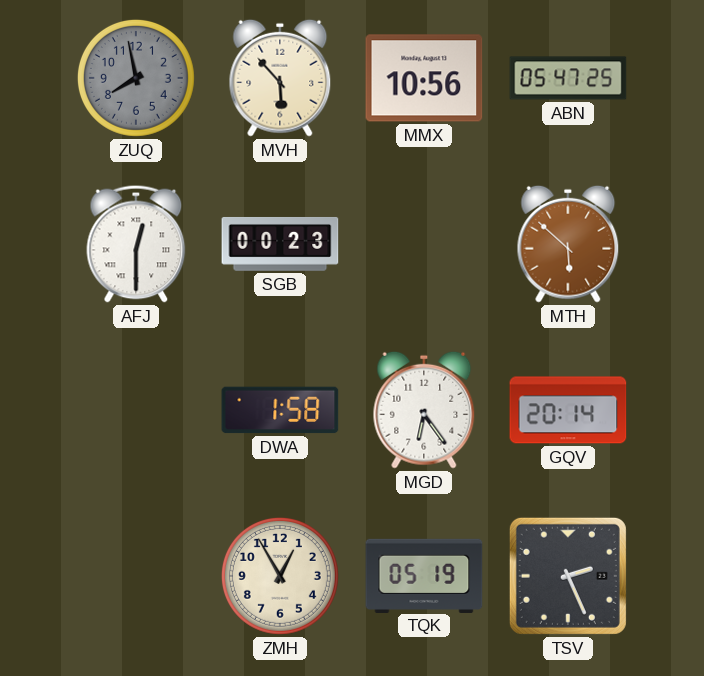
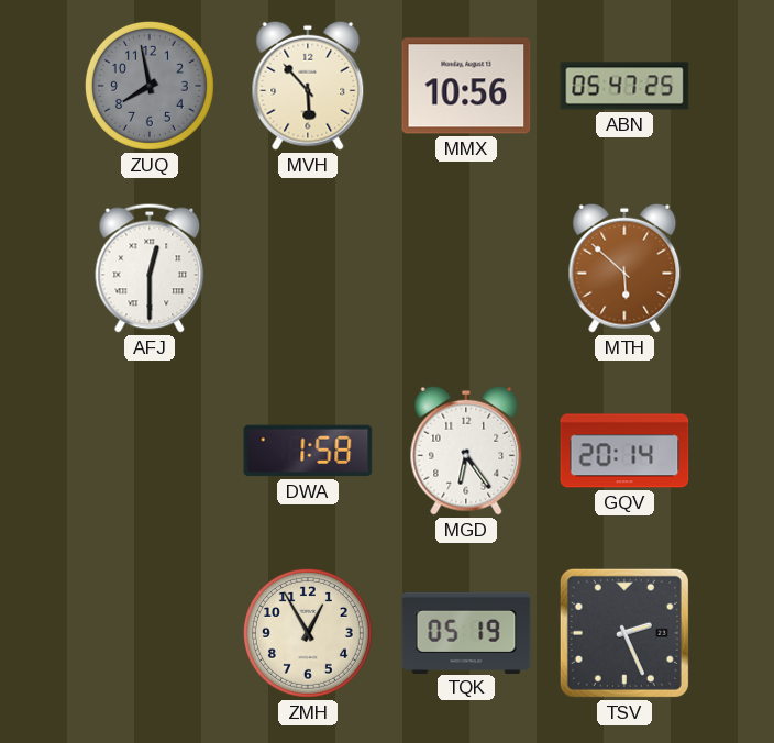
SGB: 00:23 -> none (280, 244)
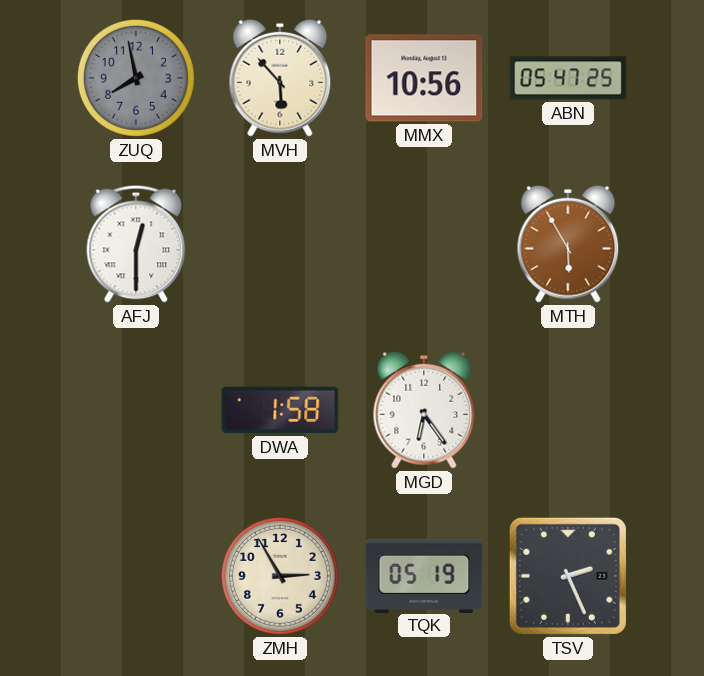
MTH: 5:52 -> 5:55 (568, 244)
GQV: 20:14 -> none (624, 451)
ZMH: 12:55 -> 2:55 (280, 576)
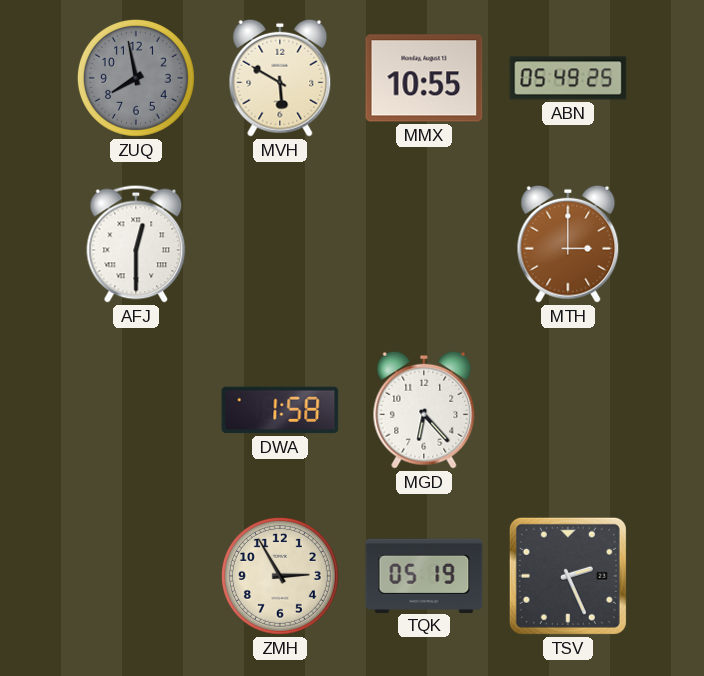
MVH: 5:53 -> 5:50 (280, 78)
MMX: 10:56 -> 10:55 (424, 78)
ABN: 05:47 -> 05:49 (568, 78)
MTH: 5:55 -> 3:00 (568, 244)
MGD: 6:24 -> 6:23 (424, 410)
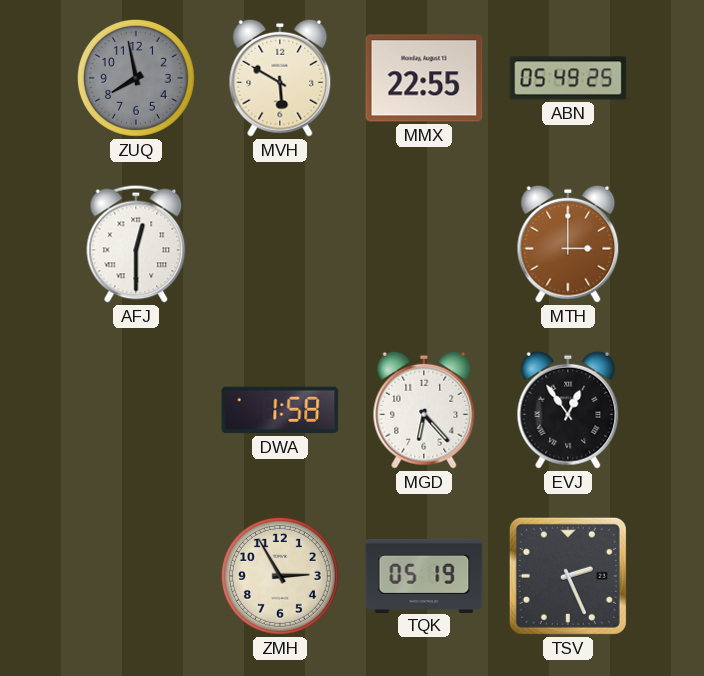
MMX: 10:55 -> 22:55 (424, 78)
EVJ: none -> 12:54 (568, 410)
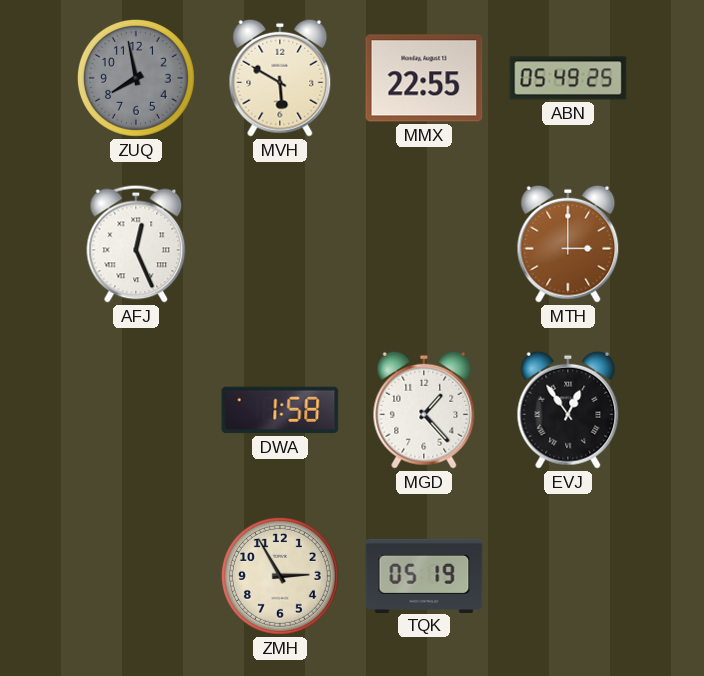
AFJ: 12:30 -> 12:26 (136, 244)
MGD: 6:23 -> 1:23 (424, 410)
TSV: 2:26 -> none (568, 576)
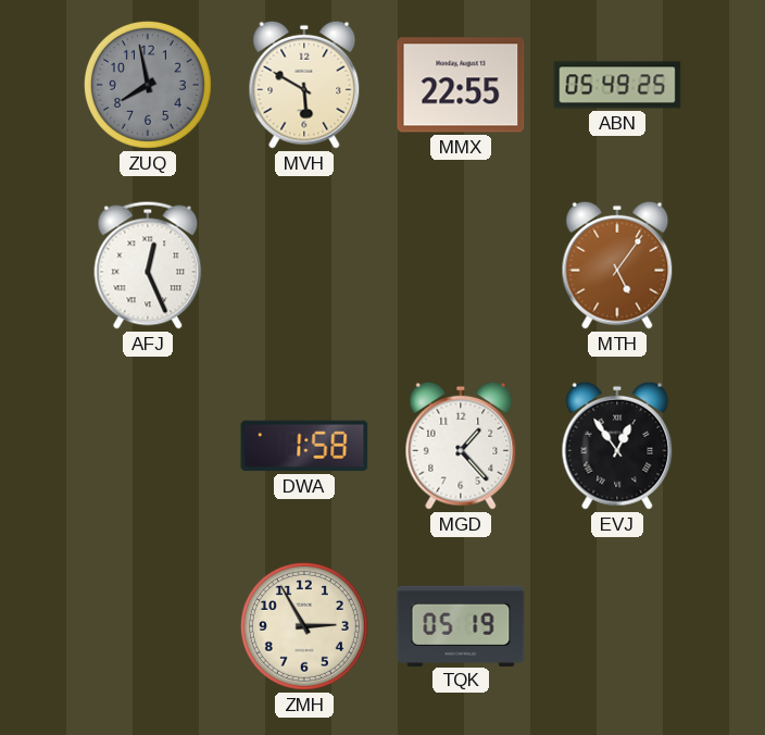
MTH: 3:00 -> 5:06 (617, 265)
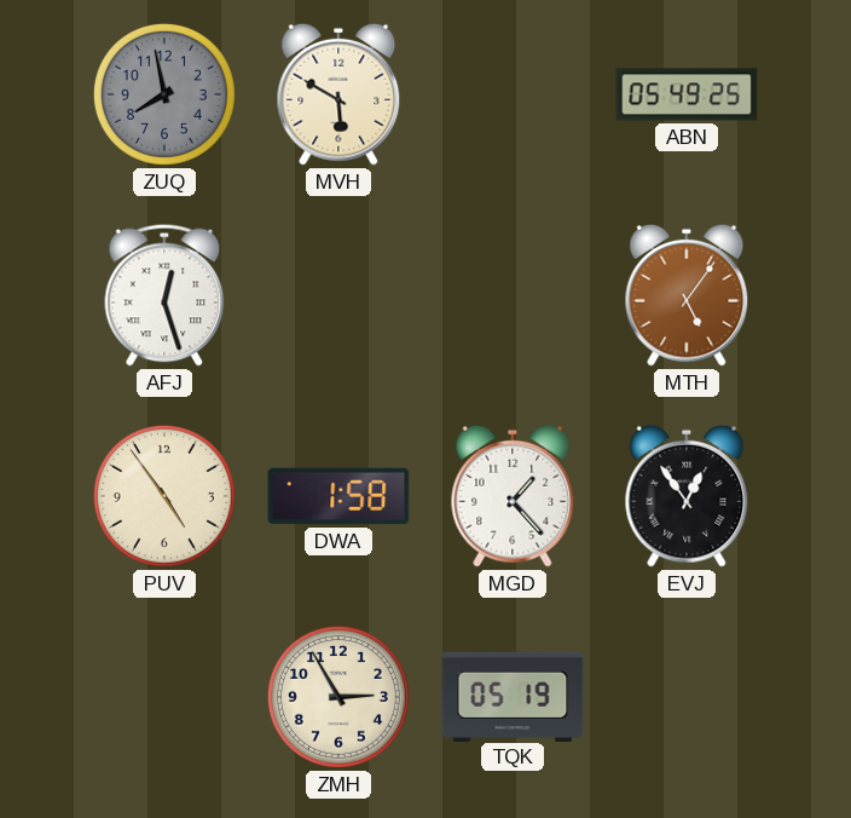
MMX: 22:55 -> none (461, 85)
AFJ: 12:26 -> 12:27 (164, 295)
PUV: none -> 4:54 (164, 496)
